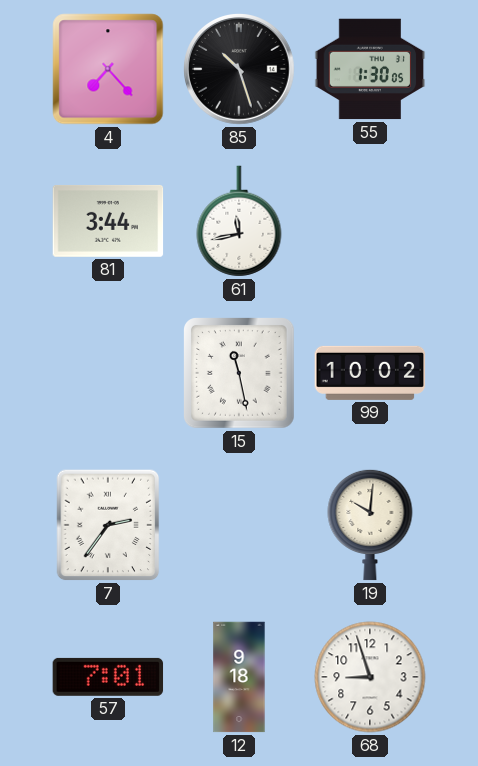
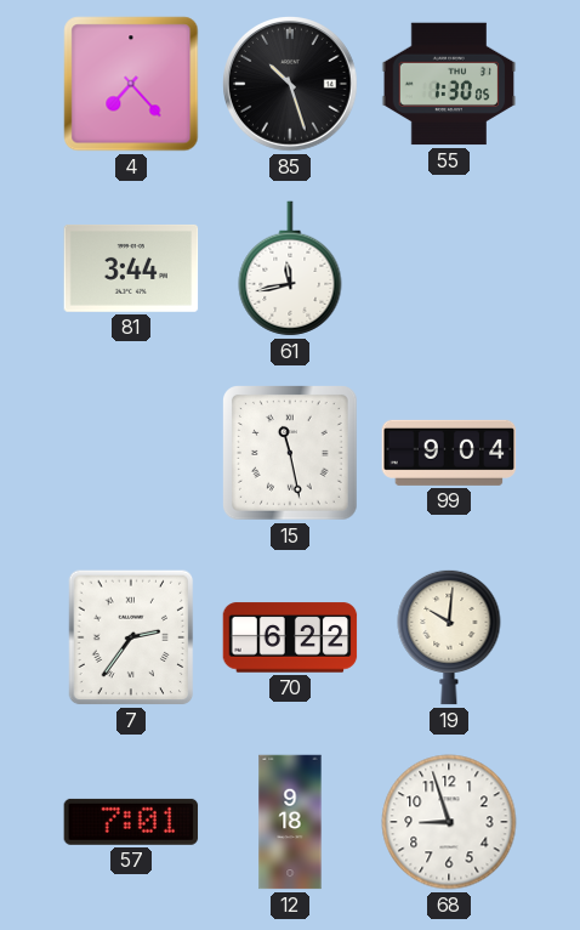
99: 10:02 -> 9:04 (449, 453)
70: none -> 6:22 (290, 637)
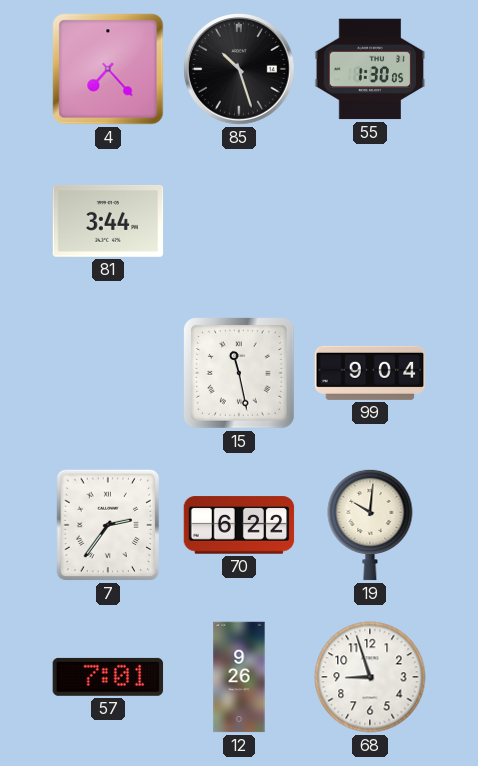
61: 11:43 -> none (290, 268)
12: 9:18 -> 9:26 (239, 677)
